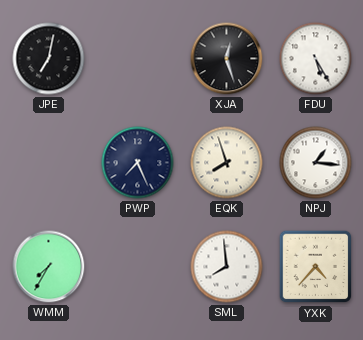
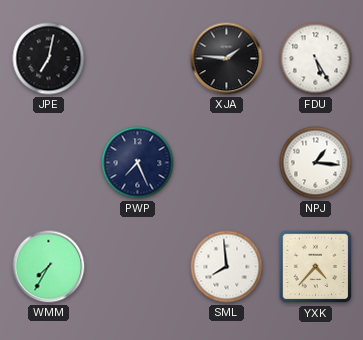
XJA: 12:27 -> 1:46 (227, 59)
EQK: 7:57 -> none (227, 163)
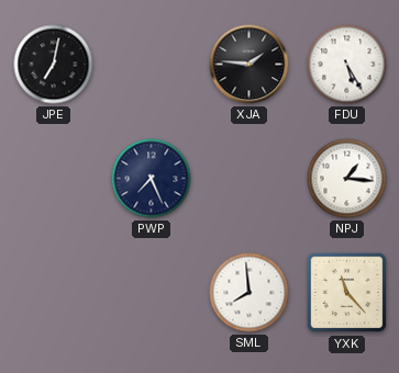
WMM: 7:35 -> none (49, 267)
YXK: 4:37 -> 11:23 (347, 293)
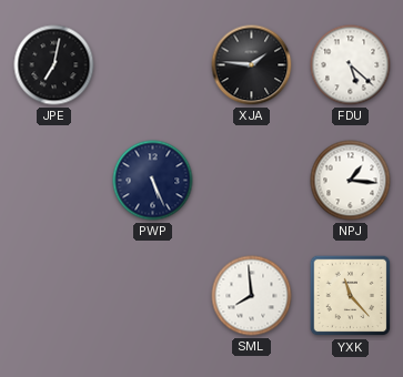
FDU: 5:25 -> 5:22 (351, 65)
PWP: 7:26 -> 5:26 (153, 181)
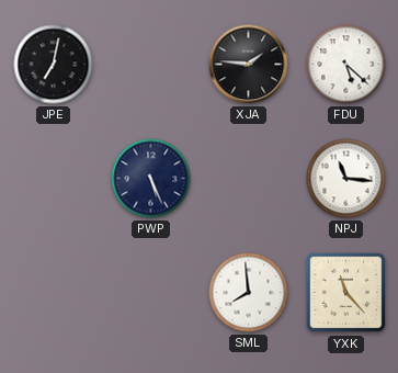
NPJ: 1:16 -> 11:16 (346, 179)
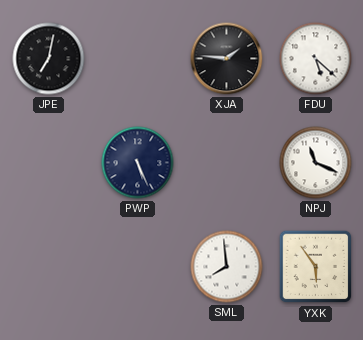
NPJ: 11:16 -> 11:19 (316, 163)
YXK: 11:23 -> 5:54 (316, 267)
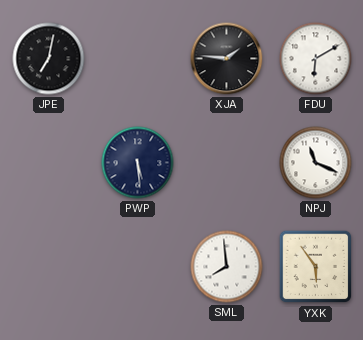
FDU: 5:22 -> 6:10 (316, 59)
PWP: 5:26 -> 5:29 (138, 163)
